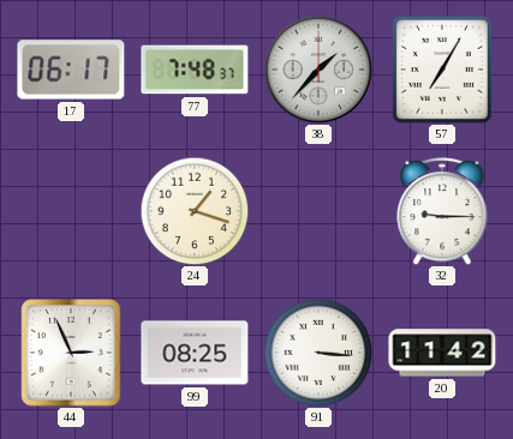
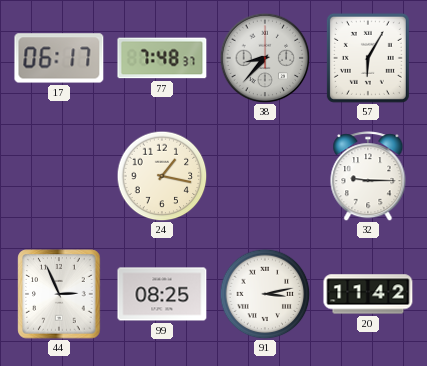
38: 1:37 -> 8:37 (265, 58)
57: 7:05 -> 6:05 (368, 58)
24: 1:18 -> 1:17 (162, 176)
91: 3:16 -> 3:13 (265, 294)
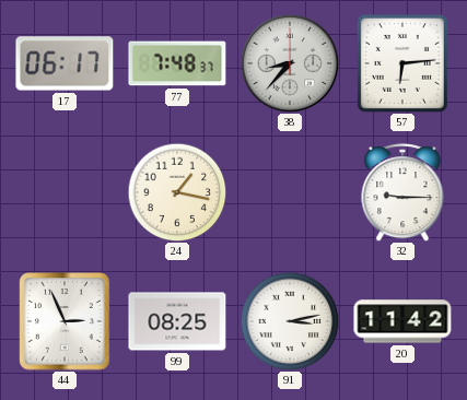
57: 6:05 -> 6:14 (402, 63)
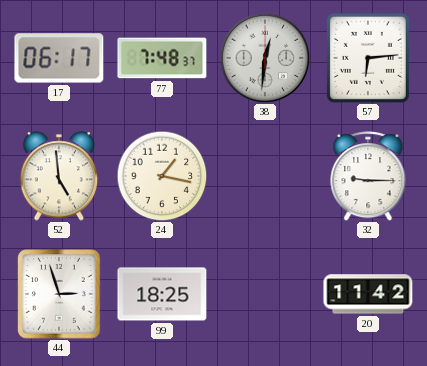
38: 8:37 -> 12:31 (265, 58)
52: none -> 4:59 (59, 176)
44: 2:56 -> 2:57 (59, 294)
99: 08:25 -> 18:25 (162, 294)
91: 3:13 -> none (290, 321)
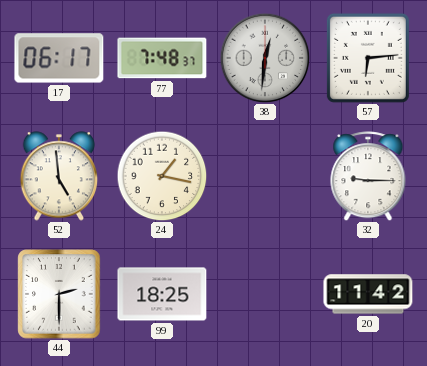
44: 2:57 -> 2:30 (59, 294)
